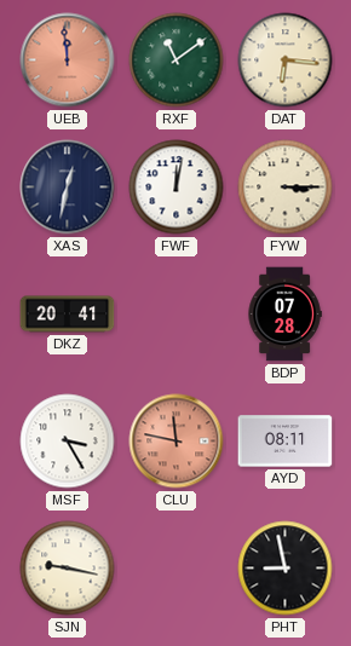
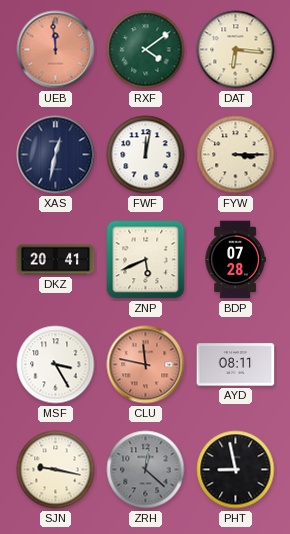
RXF: 11:09 -> 4:09 (146, 50)
ZNP: none -> 5:41 (146, 260)
ZRH: none -> 12:22 (146, 470)
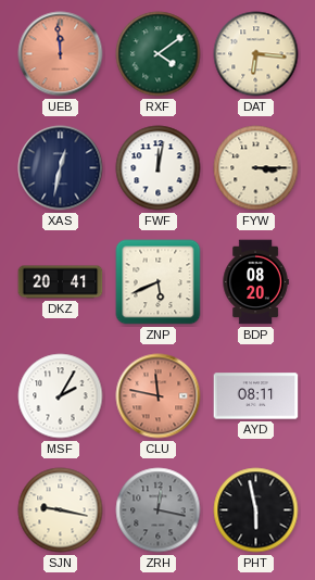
BDP: 07:28 -> 08:20 (255, 282)
MSF: 3:25 -> 2:05 (61, 396)
ZRH: 12:22 -> 12:17 (159, 510)
PHT: 8:58 -> 5:58 (256, 510)
